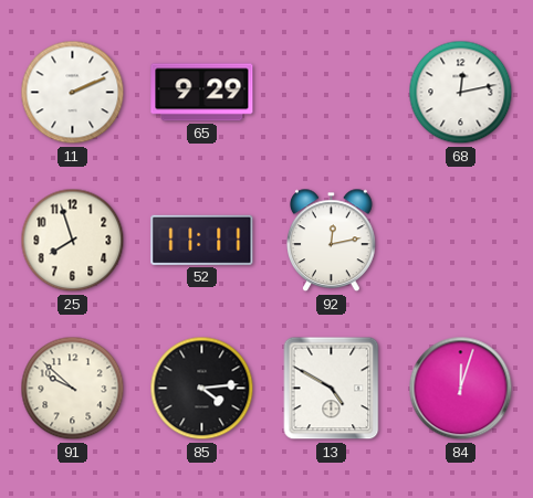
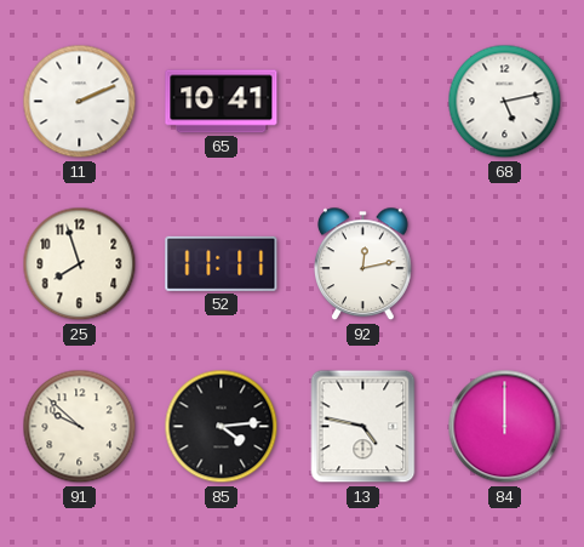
65: 9:29 -> 10:41 (222, 102)
68: 12:13 -> 5:13 (505, 102)
13: 4:50 -> 4:47 (363, 427)
84: 12:03 -> 12:00 (505, 427)
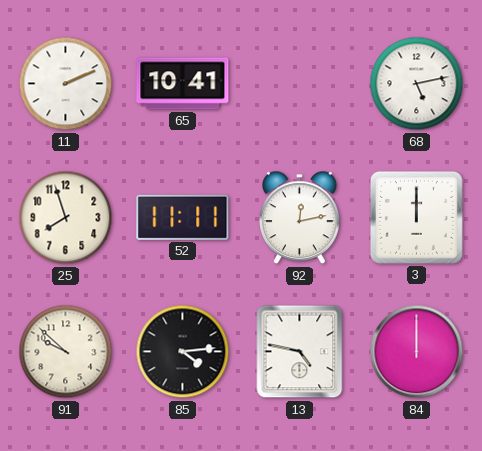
3: none -> 12:00 (416, 217)
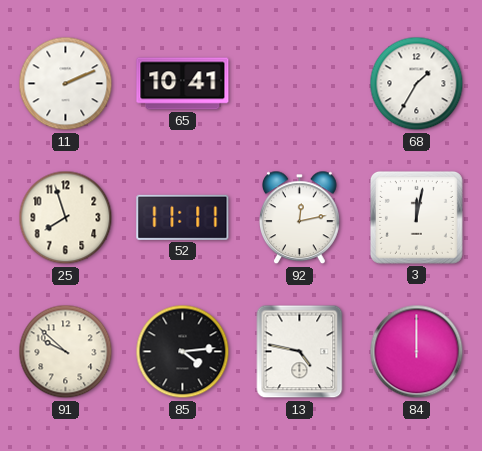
68: 5:13 -> 1:35 (417, 84)
3: 12:00 -> 12:02 (416, 217)
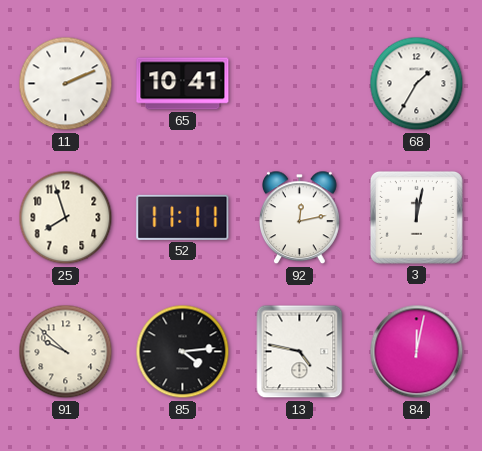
84: 12:00 -> 12:02 (417, 352)
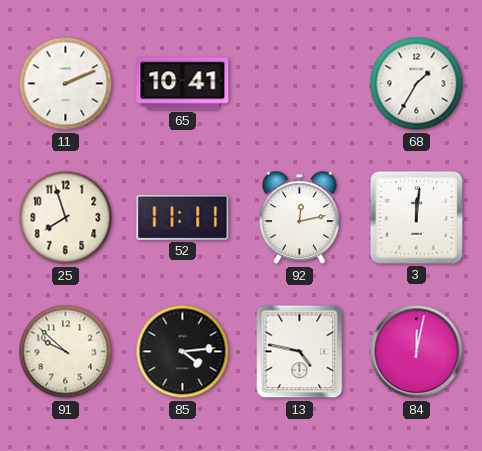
3: 12:02 -> 12:01 (416, 217)
